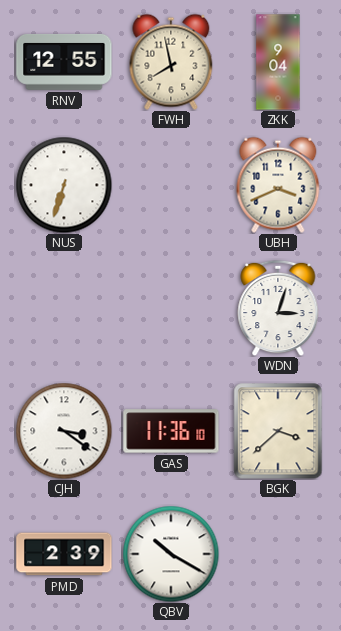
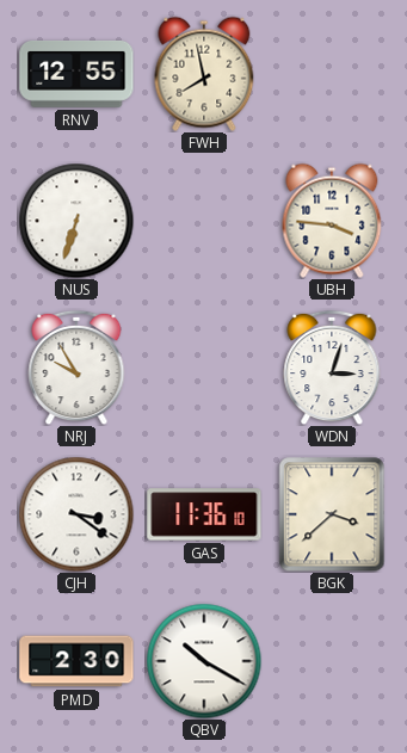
ZKK: 9:04 -> none (278, 62)
UBH: 3:41 -> 3:46 (332, 221)
NRJ: none -> 9:55 (76, 368)
PMD: 2:39 -> 2:30 (76, 661)
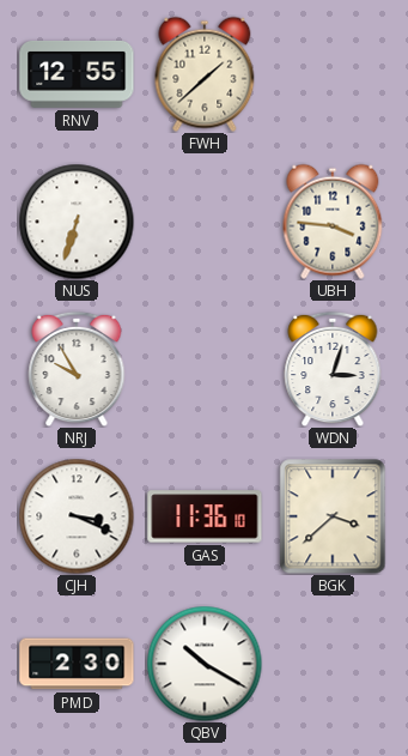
FWH: 7:58 -> 1:38 (205, 74)
CJH: 3:21 -> 3:19 (77, 516)
